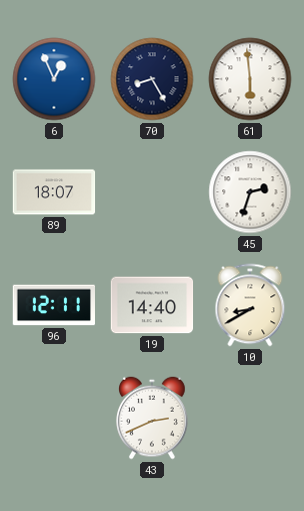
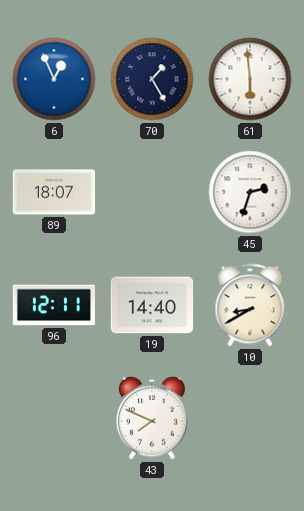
70: 8:25 -> 1:25 (152, 79)
43: 2:41 -> 7:49 (153, 418)
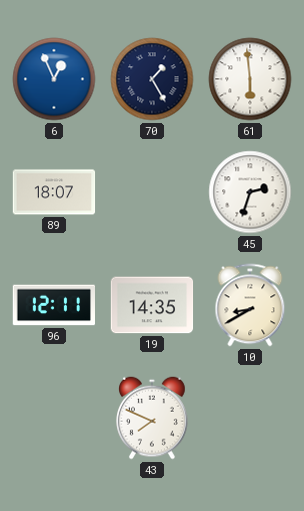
19: 14:40 -> 14:35 (152, 305)
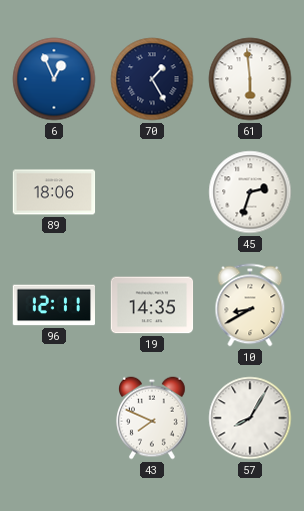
89: 18:07 -> 18:06 (54, 192)
57: none -> 8:05 (250, 418)
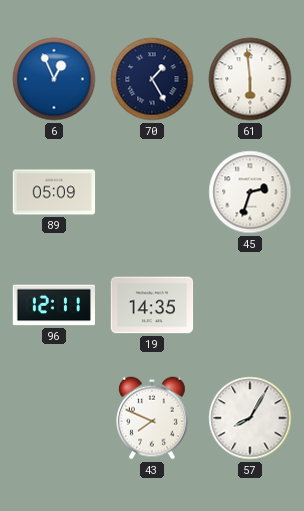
89: 18:06 -> 05:09 (54, 192)
10: 8:40 -> none (250, 305)
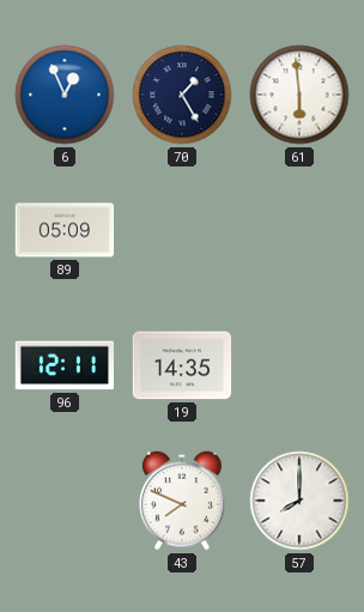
45: 2:33 -> none (250, 192)
57: 8:05 -> 8:00 (299, 501)
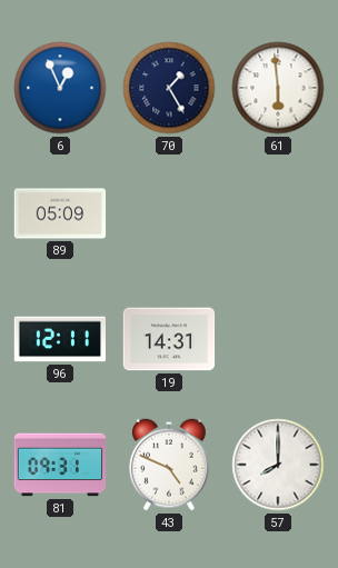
19: 14:35 -> 14:31 (169, 339)
81: none -> 09:31 (60, 465)
43: 7:49 -> 4:49 (170, 465)
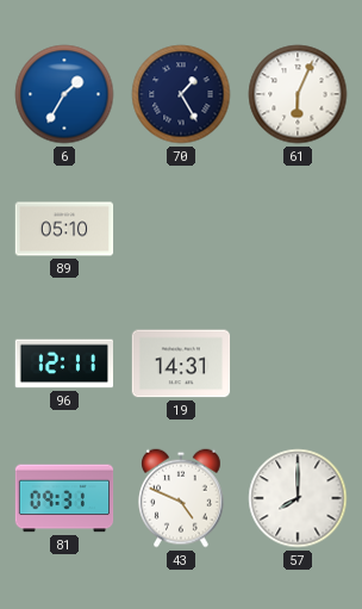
6: 12:56 -> 1:35 (64, 94)
61: 5:59 -> 6:04 (298, 94)
89: 05:09 -> 05:10 (64, 229)
